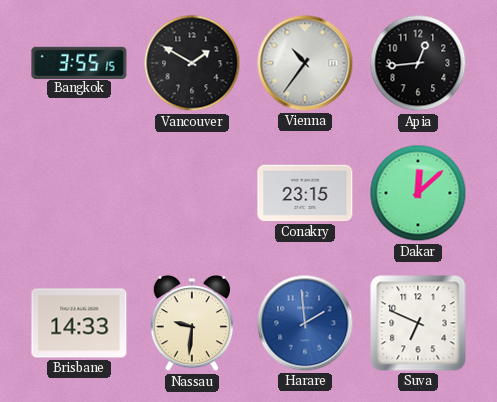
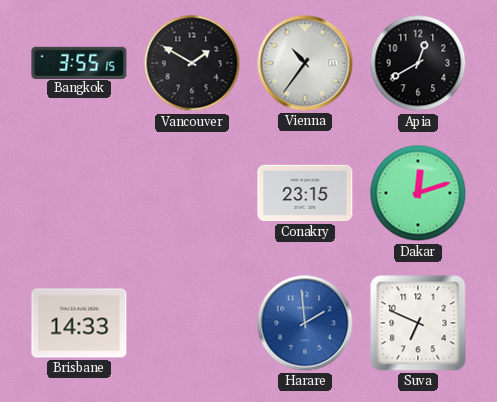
Apia: 12:44 -> 12:40 (418, 63)
Dakar: 12:08 -> 12:12 (418, 193)
Nassau: 9:31 -> none (192, 323)
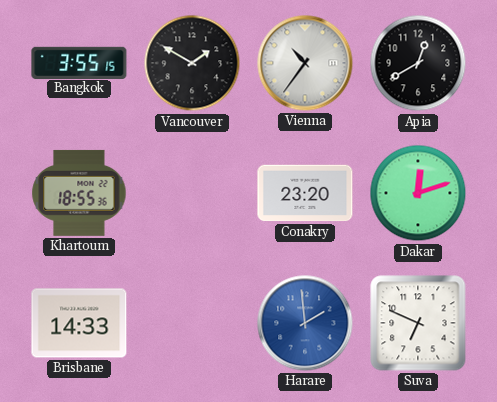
Khartoum: none -> 18:55 (79, 193)
Conakry: 23:15 -> 23:20 (305, 193)
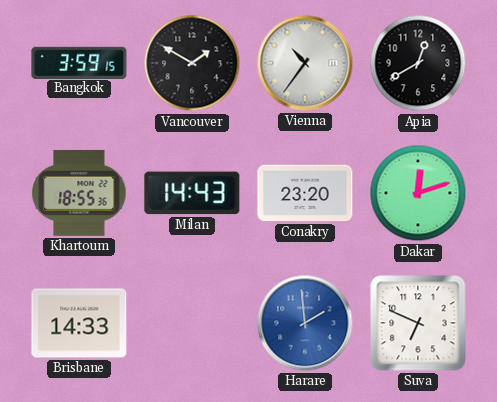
Bangkok: 3:55 -> 3:59 (79, 62)
Milan: none -> 14:43 (192, 193)
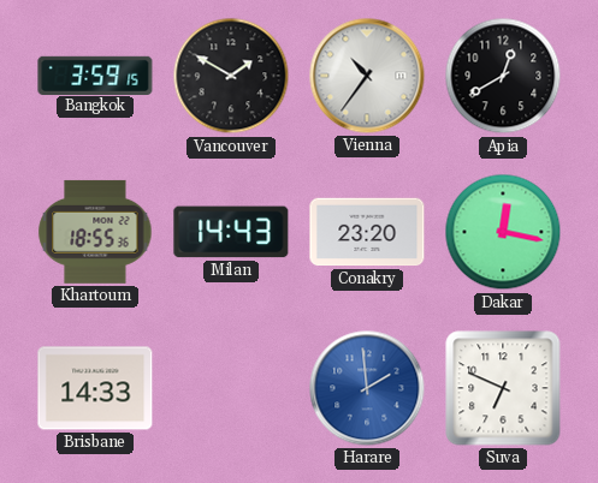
Dakar: 12:12 -> 12:17 (503, 232)
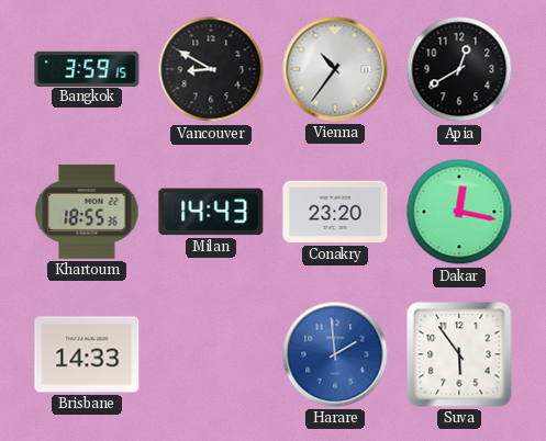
Vancouver: 1:50 -> 8:50 (211, 69)
Suva: 6:49 -> 5:54 (459, 354)
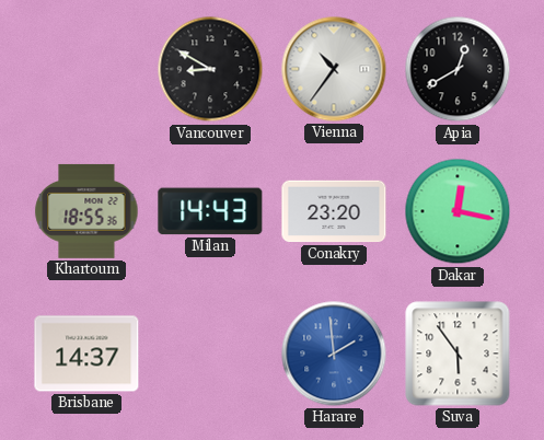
Bangkok: 3:59 -> none (87, 68)
Brisbane: 14:33 -> 14:37 (86, 354)
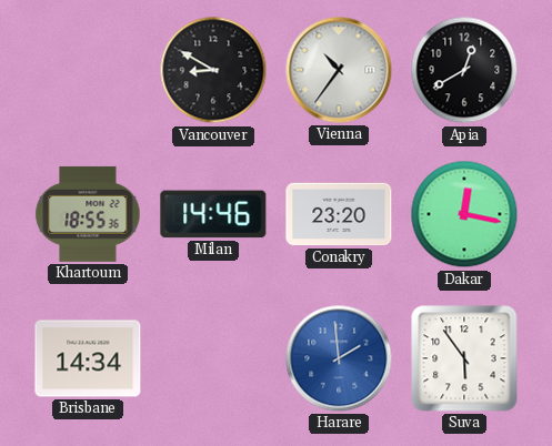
Milan: 14:43 -> 14:46 (213, 214)
Brisbane: 14:37 -> 14:34 (88, 358)
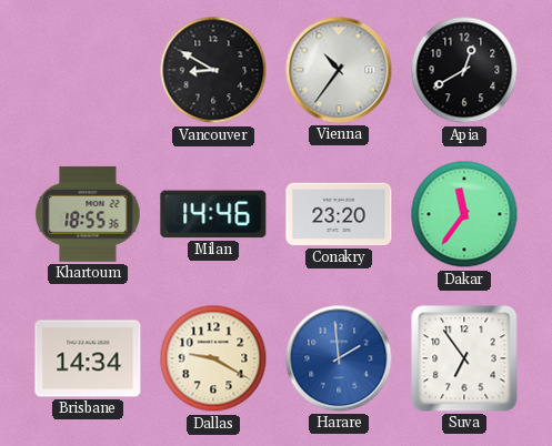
Dakar: 12:17 -> 11:36 (464, 214)
Dallas: none -> 9:20 (213, 358)
Suva: 5:54 -> 6:54 (464, 358)
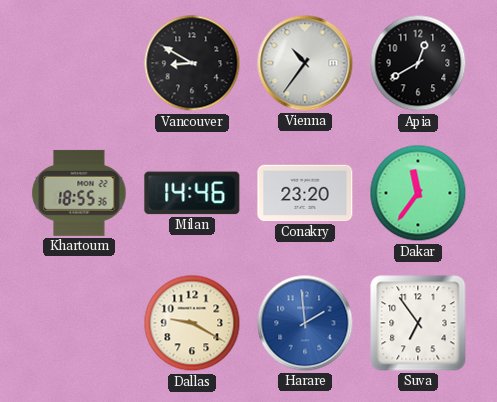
Brisbane: 14:34 -> none (88, 358)
